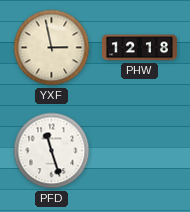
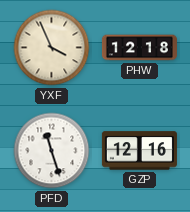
YXF: 2:58 -> 3:56 (52, 48)
GZP: none -> 12:16 (139, 151)
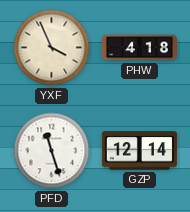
PHW: 12:18 -> 4:18 (139, 48)
GZP: 12:16 -> 12:14 (139, 151)
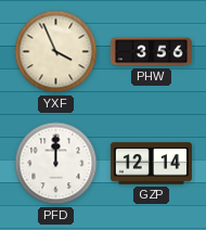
PHW: 4:18 -> 3:56 (151, 52)
PFD: 11:27 -> 12:00 (56, 164)
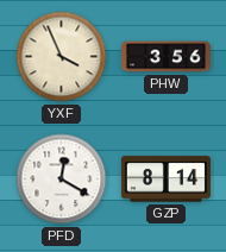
PFD: 12:00 -> 12:20 (62, 179)
GZP: 12:14 -> 8:14 (165, 179)
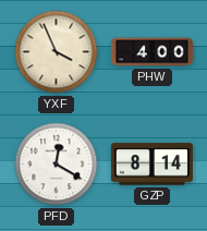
PHW: 3:56 -> 4:00 (151, 52)
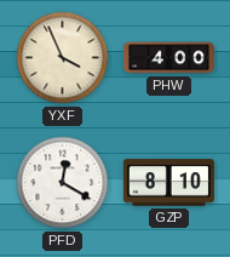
GZP: 8:14 -> 8:10 (168, 183)
